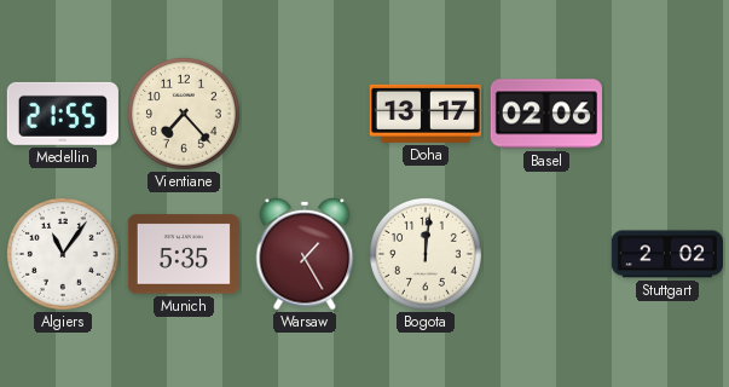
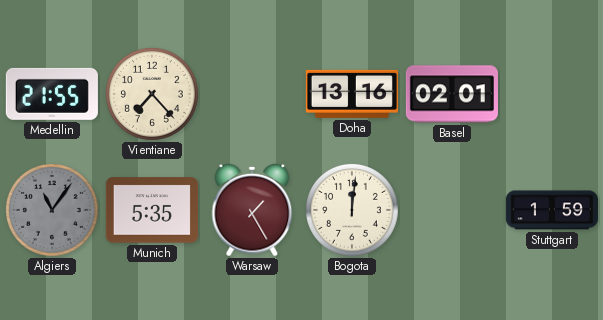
Doha: 13:17 -> 13:16 (352, 94)
Basel: 02:06 -> 02:01 (452, 94)
Algiers dial: white -> grey (52, 210)
Stuttgart: 2:02 -> 1:59 (552, 210)
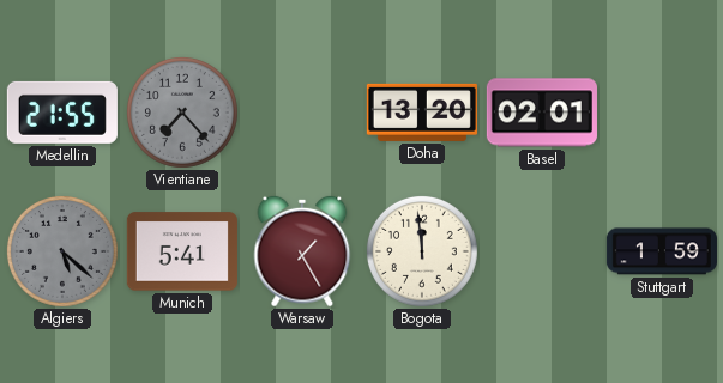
Vientiane dial: cream -> grey (182, 113)
Doha: 13:16 -> 13:20 (422, 113)
Algiers: 11:06 -> 5:22 (62, 251)
Munich: 5:35 -> 5:41 (182, 251)
Bogota: 12:01 -> 11:59 (422, 251)
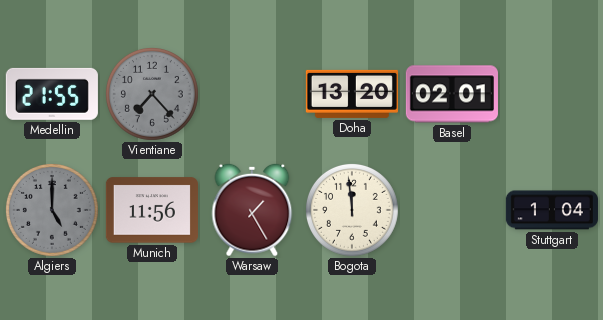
Algiers: 5:22 -> 5:00 (52, 210)
Munich: 5:41 -> 11:56 (152, 210)
Stuttgart: 1:59 -> 1:04 (552, 210)
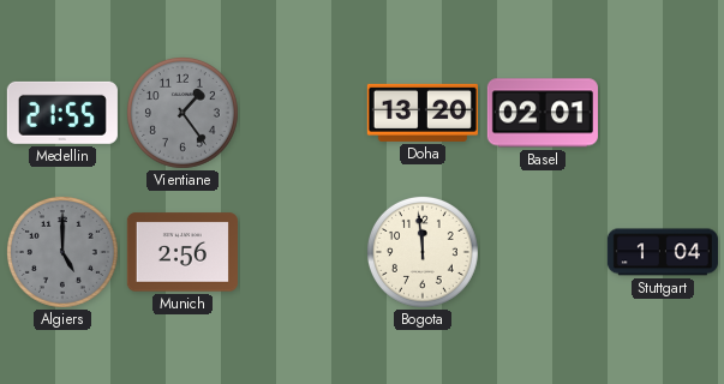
Vientiane: 7:23 -> 1:24 (183, 113)
Munich: 11:56 -> 2:56 (183, 252)
Warsaw: 1:25 -> none (252, 210)
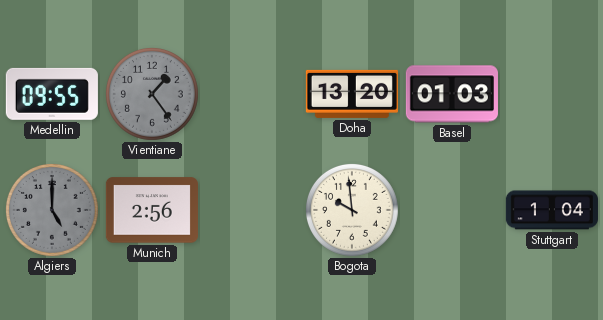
Medellin: 21:55 -> 09:55 (52, 94)
Basel: 02:01 -> 01:03 (452, 94)
Bogota: 11:59 -> 9:59 (352, 210)
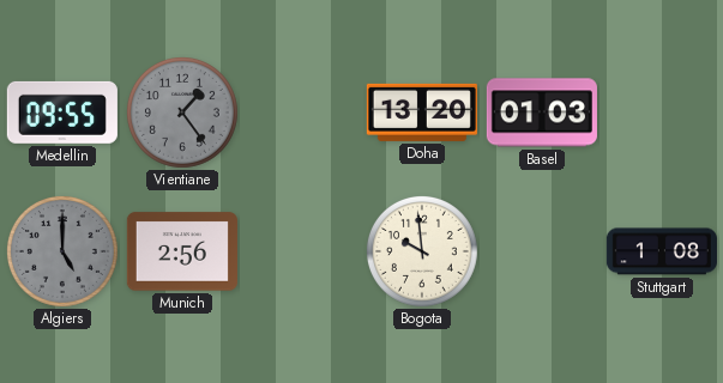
Stuttgart: 1:04 -> 1:08 (662, 251)
